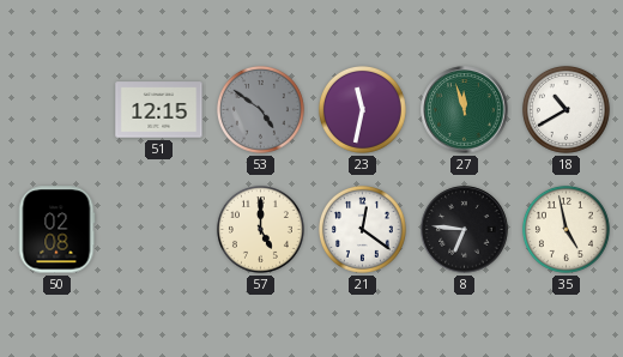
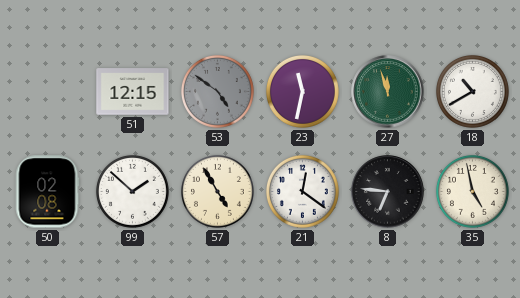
99: none -> 1:52 (132, 191)
57: 5:00 -> 4:55 (217, 191)
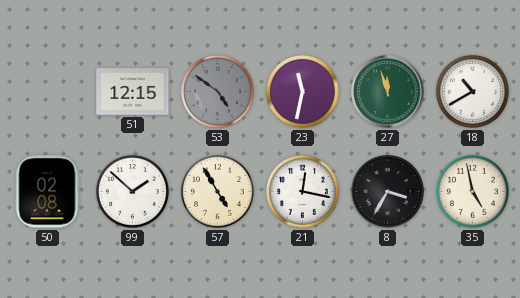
21: 12:21 -> 12:17 (302, 191)
8: 6:46 -> 3:35 (388, 192)
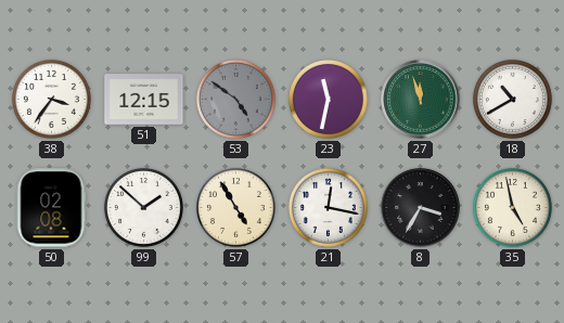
38: none -> 3:36 (51, 99)
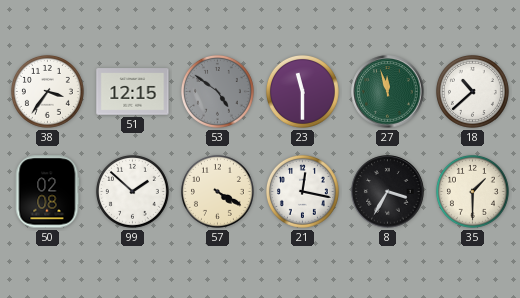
23: 11:32 -> 11:30 (302, 91)
18: 10:40 -> 10:38 (472, 91)
57: 4:55 -> 4:20 (217, 191)
35: 4:58 -> 1:30 (472, 191)
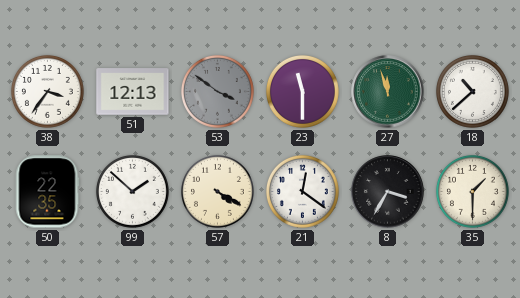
51: 12:15 -> 12:13 (133, 92)
53: 4:51 -> 3:51 (217, 91)
50: 02:08 -> 22:35 (47, 192)
21: 12:17 -> 12:21 (302, 191)
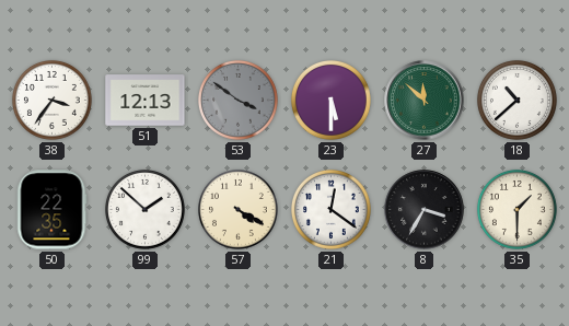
23: 11:30 -> 5:30 (330, 100)
27: 11:57 -> 11:52 (425, 101)
